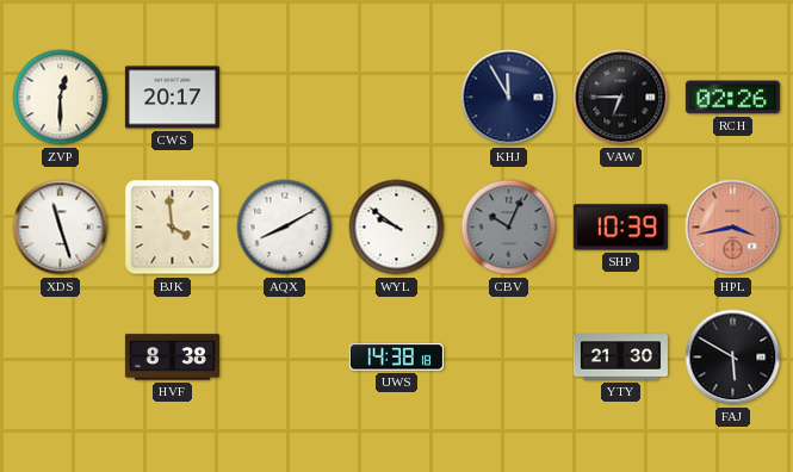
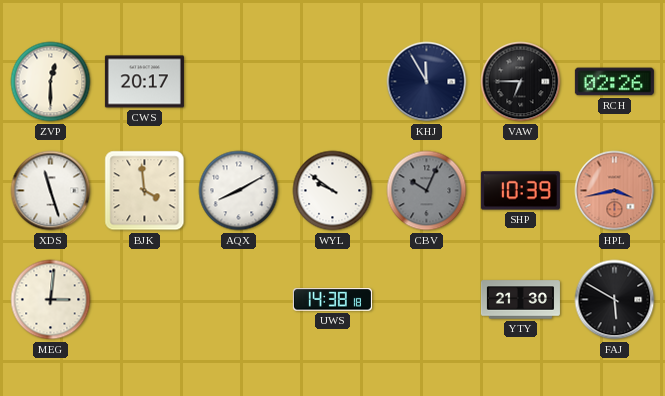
MEG: none -> 3:01 (51, 300)
HVF: 8:38 -> none (172, 358)
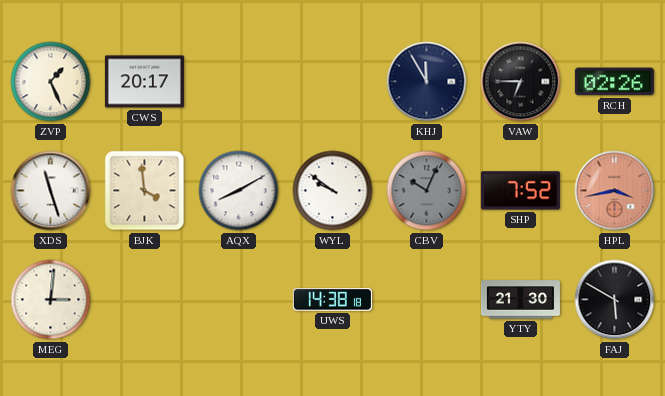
ZVP: 12:30 -> 1:26 (51, 82)
SHP: 10:39 -> 7:52 (520, 191)
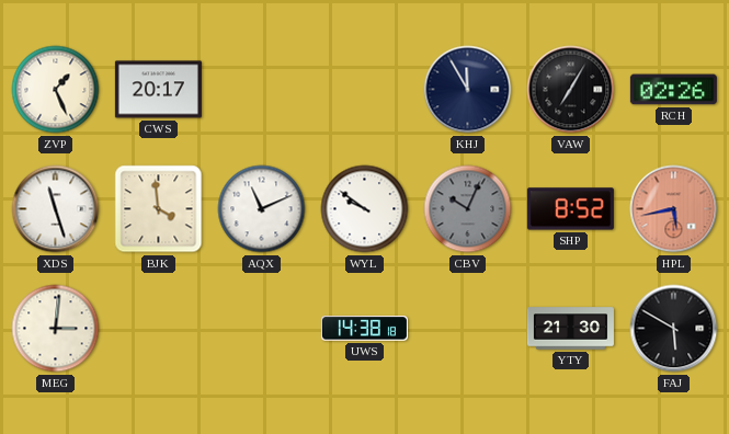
VAW: 6:45 -> 7:05 (571, 90)
AQX: 8:10 -> 11:11 (262, 209)
SHP: 7:52 -> 8:52 (570, 209)
HPL: 3:43 -> 5:43 (674, 209)
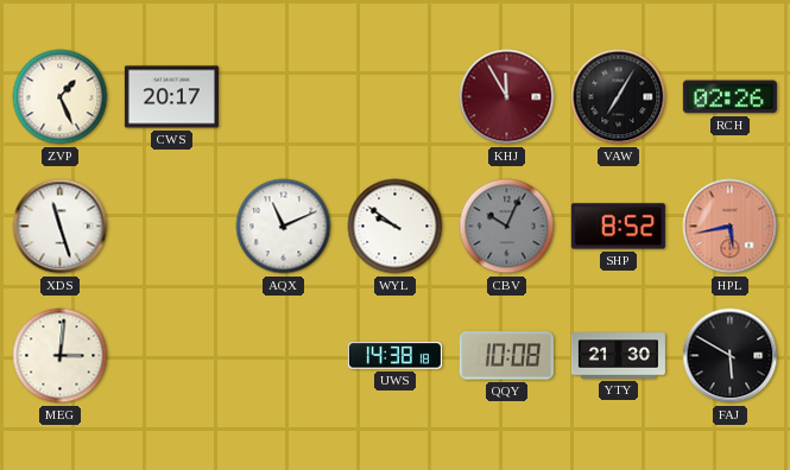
KHJ dial: navy -> burgundy (507, 97)
BJK: 3:59 -> none (159, 209)
QQY: none -> 10:08 (506, 356)
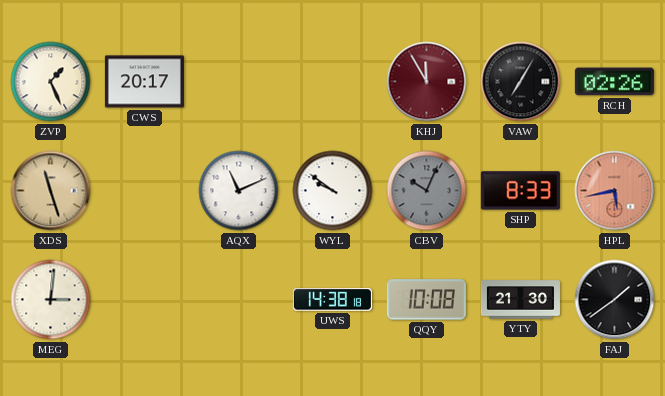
XDS dial: white -> champagne (51, 191)
SHP: 8:52 -> 8:33 (520, 191)
FAJ: 5:50 -> 1:39 (615, 300)
